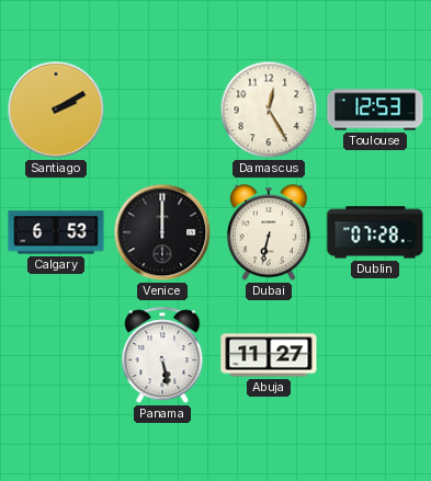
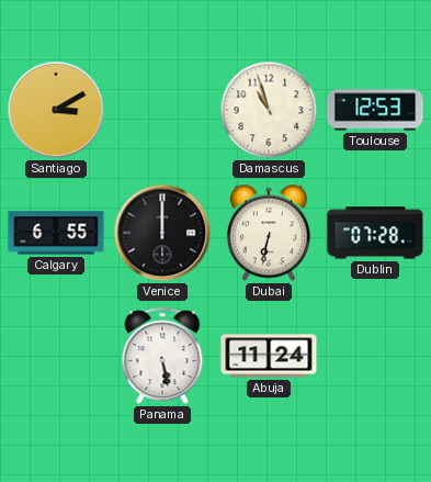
Santiago: 2:10 -> 3:10 (56, 110)
Damascus: 12:25 -> 10:57 (269, 110)
Calgary: 6:53 -> 6:55 (56, 233)
Abuja: 11:27 -> 11:24 (269, 356)
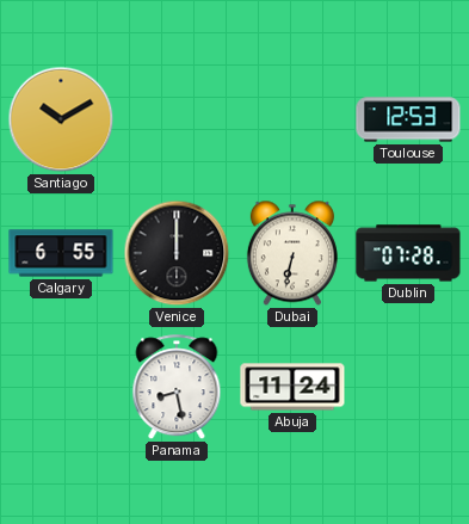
Santiago: 3:10 -> 10:10 (61, 119)
Damascus: 10:57 -> none (269, 110)
Panama: 5:28 -> 8:28 (177, 388)
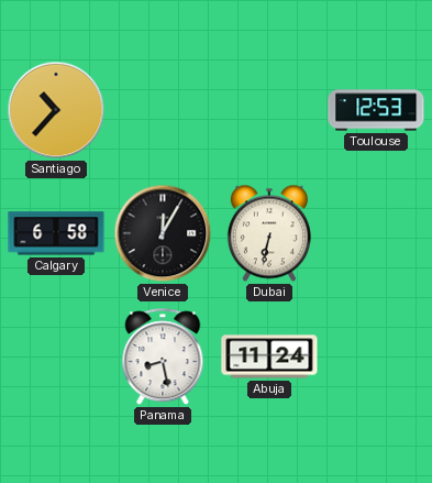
Santiago: 10:10 -> 10:37 (56, 110)
Calgary: 6:55 -> 6:58 (56, 233)
Venice: 12:00 -> 12:05 (163, 233)
Dublin: 07:28 -> none (408, 253)
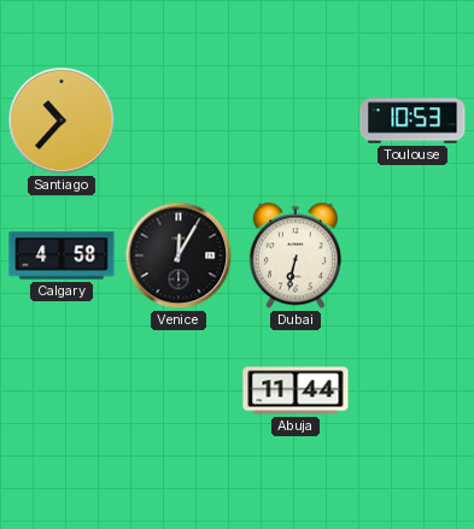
Toulouse: 12:53 -> 10:53 (412, 121)
Calgary: 6:58 -> 4:58 (62, 255)
Panama: 8:28 -> none (163, 358)
Abuja: 11:24 -> 11:44 (295, 390)
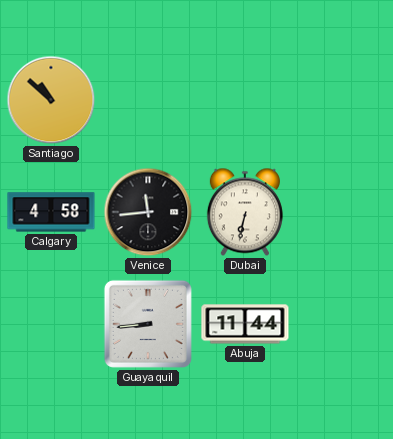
Santiago: 10:37 -> 10:52 (51, 100)
Toulouse: 10:53 -> none (412, 121)
Venice: 12:05 -> 11:44 (148, 212)
Guayaquil: none -> 8:44 (148, 324)
